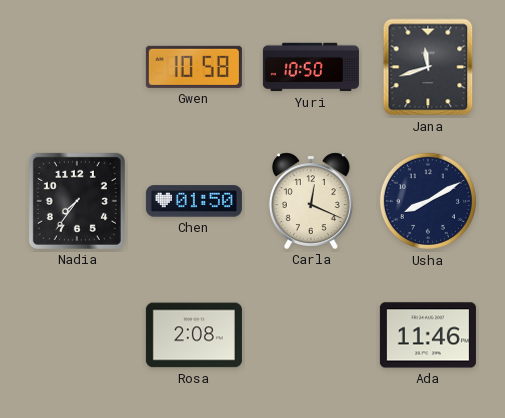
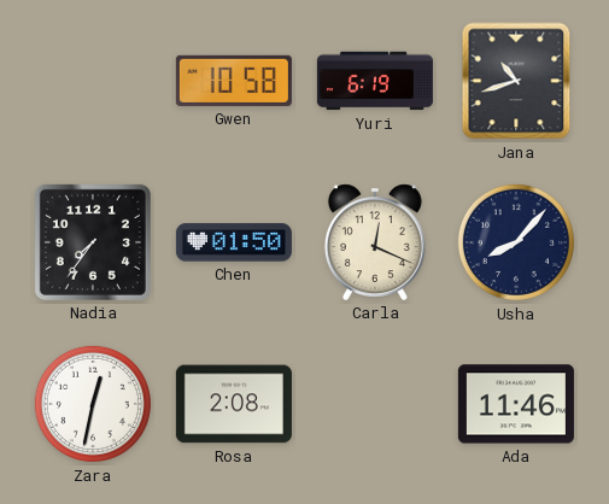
Yuri: 10:50 -> 6:19 (375, 81)
Jana: 11:42 -> 10:42 (516, 81)
Usha: 8:10 -> 8:07 (516, 242)
Zara: none -> 12:32 (93, 404)
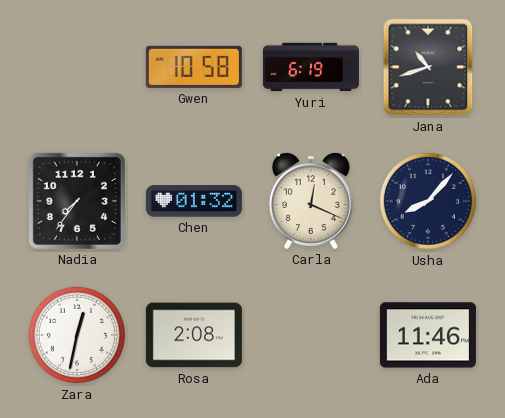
Chen: 01:50 -> 01:32 (194, 201)
